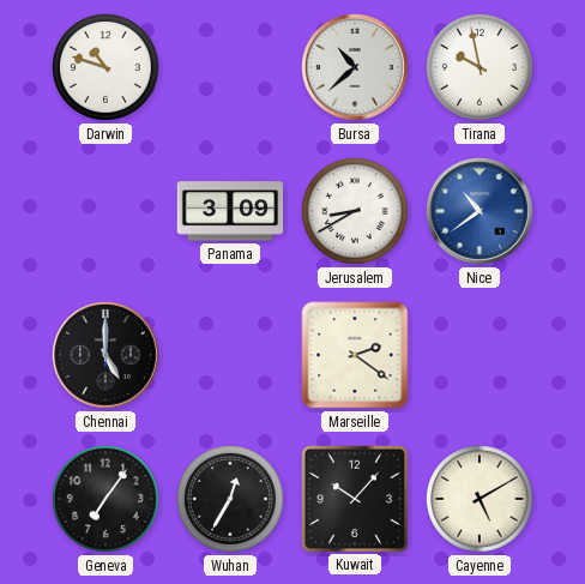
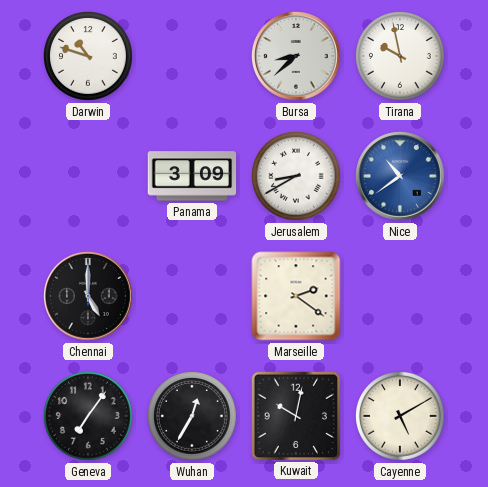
Bursa: 10:38 -> 8:38 (296, 56)
Kuwait: 10:07 -> 10:02 (295, 415)
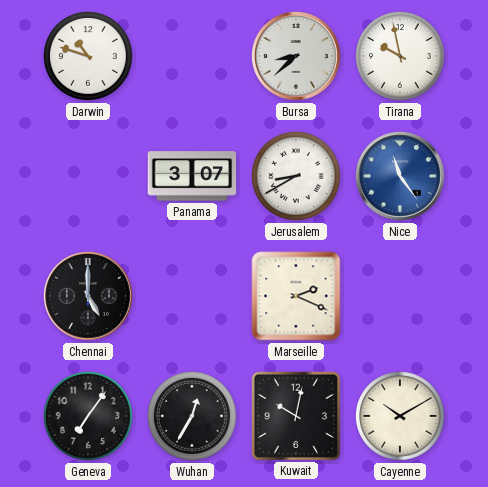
Panama: 3:09 -> 3:07 (192, 176)
Nice: 10:39 -> 11:24 (400, 176)
Marseille: 2:21 -> 2:19 (296, 296)
Cayenne: 5:10 -> 10:10 (401, 417)
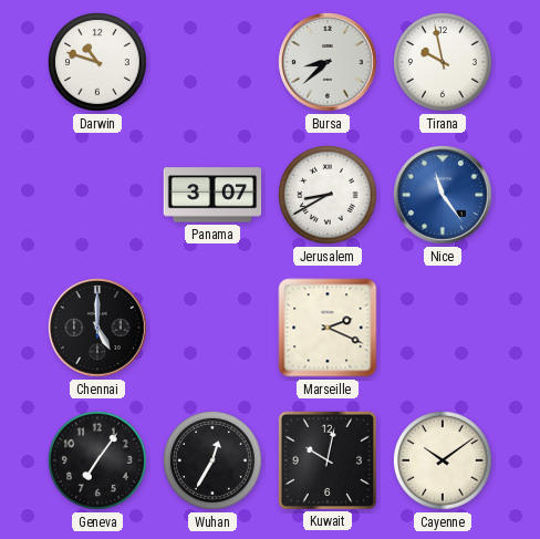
Cayenne: 10:10 -> 10:09 (444, 462)
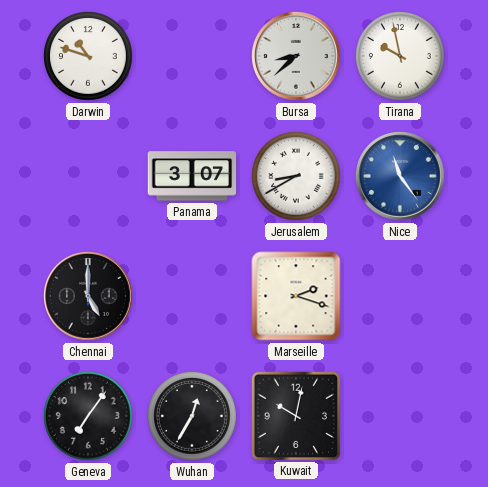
Marseille: 2:19 -> 2:18 (296, 296)
Cayenne: 10:09 -> none (444, 462)
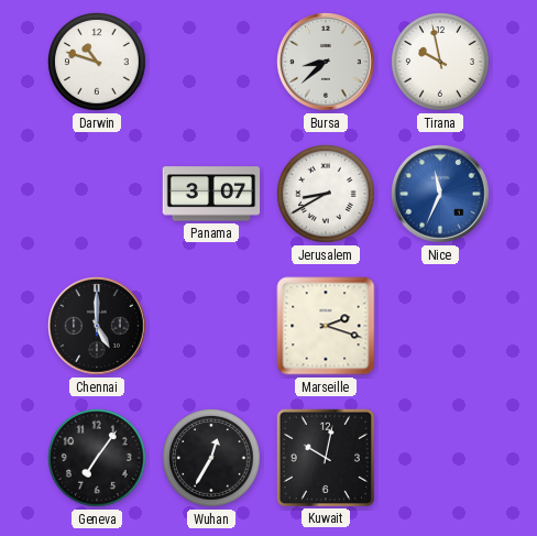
Nice: 11:24 -> 11:34 (440, 194)
